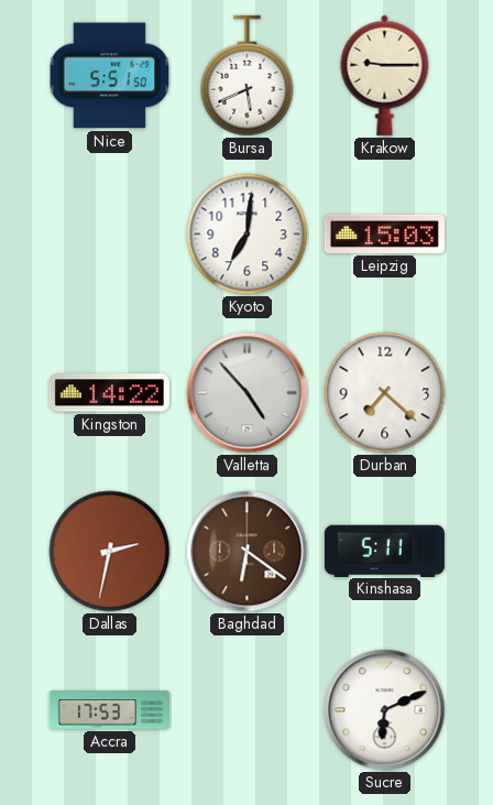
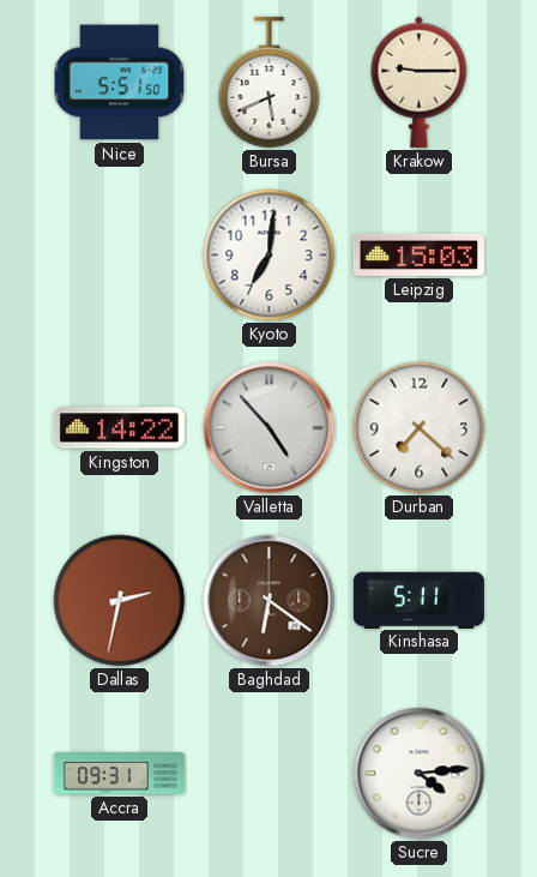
Accra: 17:53 -> 09:31 (119, 774)
Sucre: 6:11 -> 4:14 (420, 774)
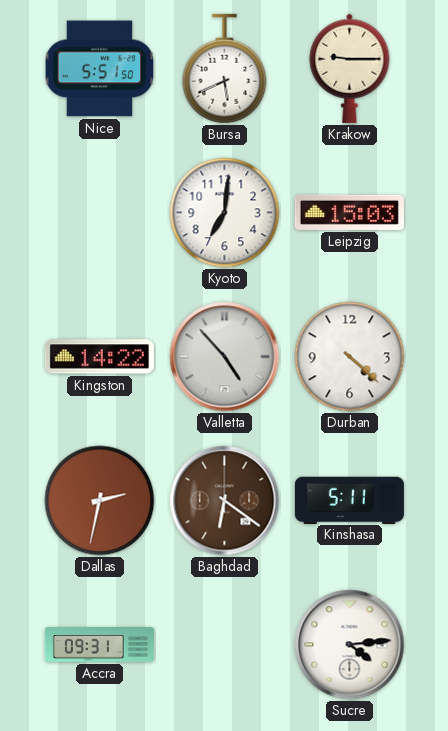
Durban: 7:22 -> 4:22 (350, 357)
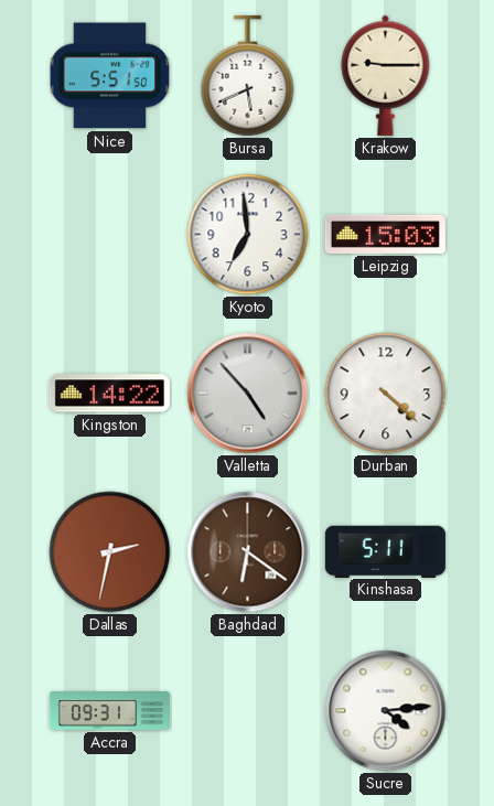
Kyoto: 7:01 -> 6:59 (248, 235)
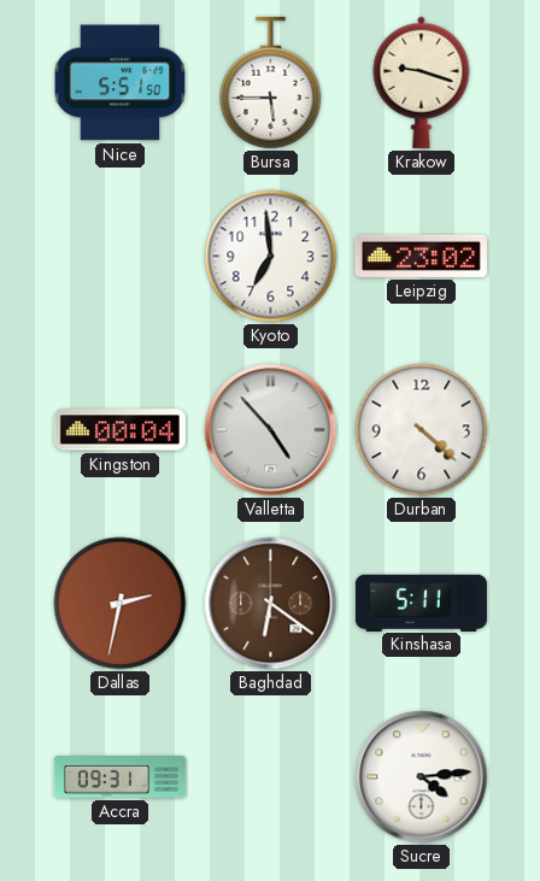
Bursa: 5:41 -> 5:45 (271, 83)
Krakow: 9:15 -> 9:18 (422, 82)
Leipzig: 15:03 -> 23:02 (421, 256)
Kingston: 14:22 -> 00:04 (119, 430)
